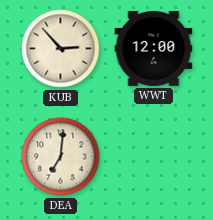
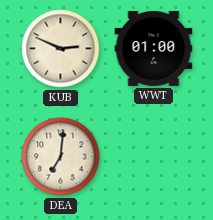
KUB: 2:53 -> 2:49 (61, 49)
WWT: 12:00 -> 01:00 (154, 48)
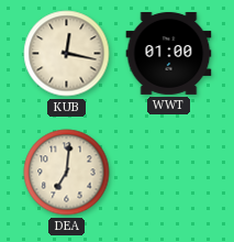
KUB: 2:49 -> 12:17 (67, 54)
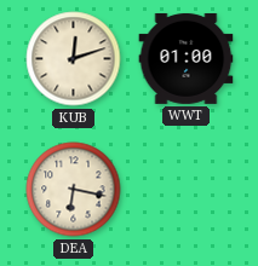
KUB: 12:17 -> 12:12 (74, 59)
DEA: 7:01 -> 6:17 (74, 190)
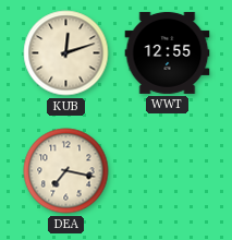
WWT: 01:00 -> 12:55 (168, 52)
DEA: 6:17 -> 7:17 (66, 171)
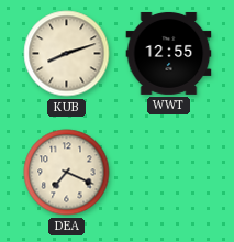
KUB: 12:12 -> 8:12 (67, 54)
DEA: 7:17 -> 7:19 (67, 173)
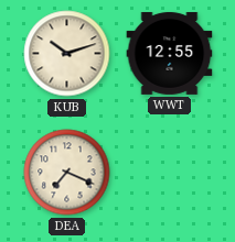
KUB: 8:12 -> 10:12 (67, 54)
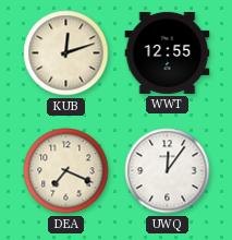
KUB: 10:12 -> 12:12 (66, 53)
UWQ: none -> 12:06 (168, 171)
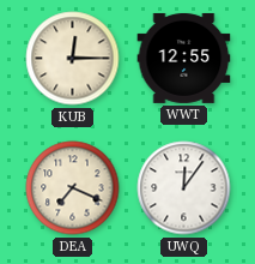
KUB: 12:12 -> 12:15 (73, 59)
